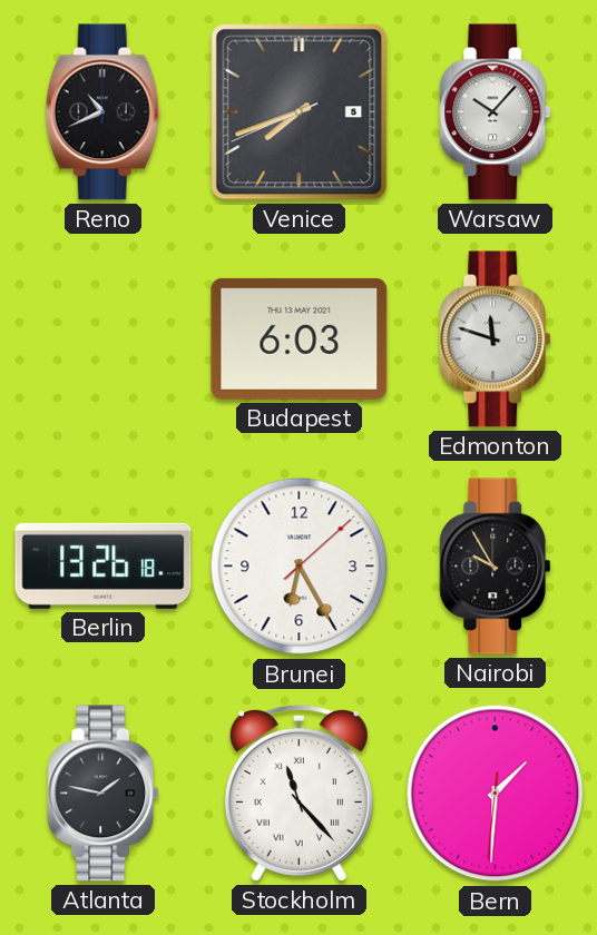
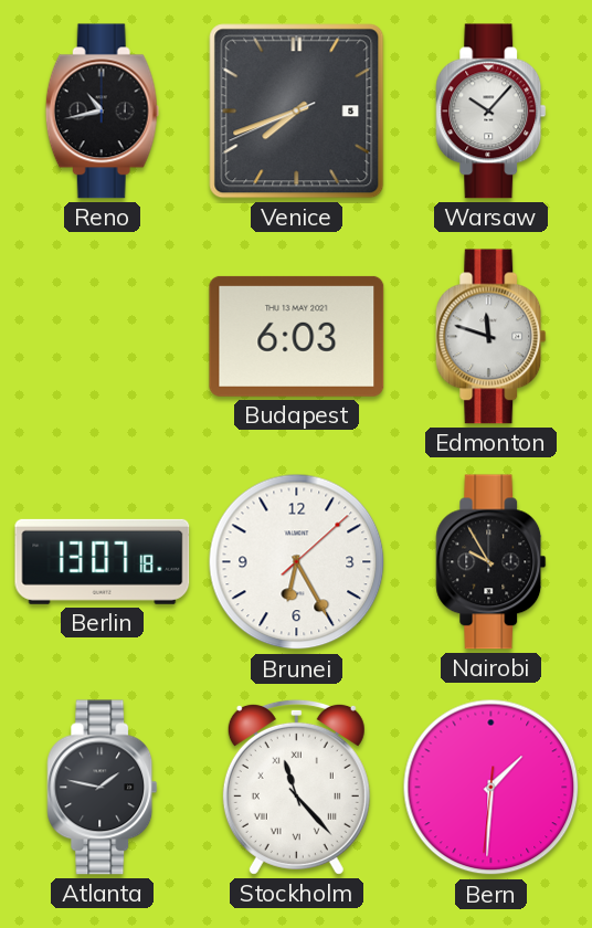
Reno: 10:41 -> 10:43 (102, 112)
Berlin: 13:26 -> 13:07 (103, 561)
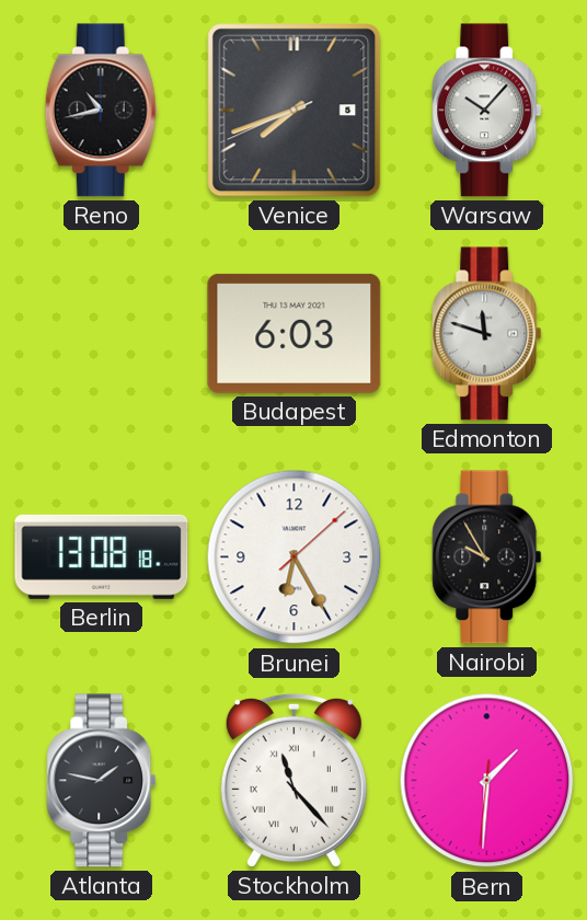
Berlin: 13:07 -> 13:08 (102, 556)
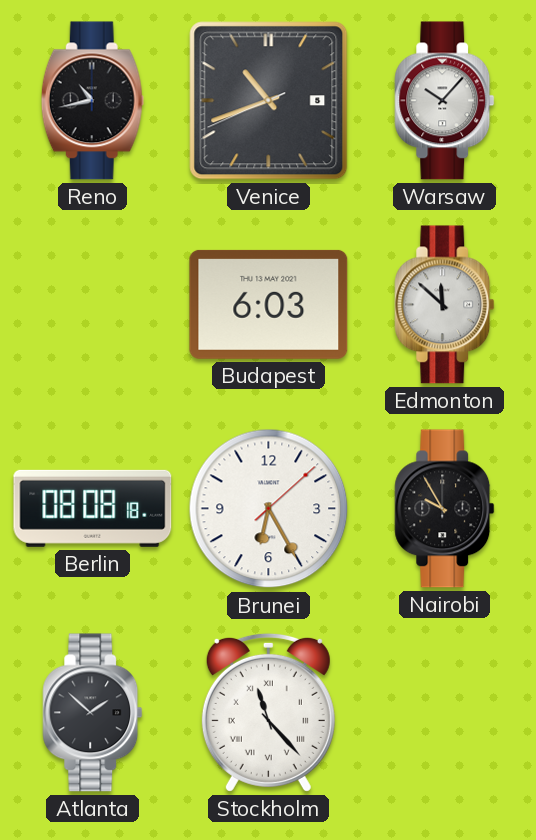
Venice: 7:41 -> 10:41 (269, 101)
Edmonton: 11:48 -> 11:52 (445, 305)
Berlin: 13:08 -> 08:08 (93, 508)
Atlanta: 1:47 -> 1:52 (93, 713)
Bern: 1:30 -> none (487, 781)
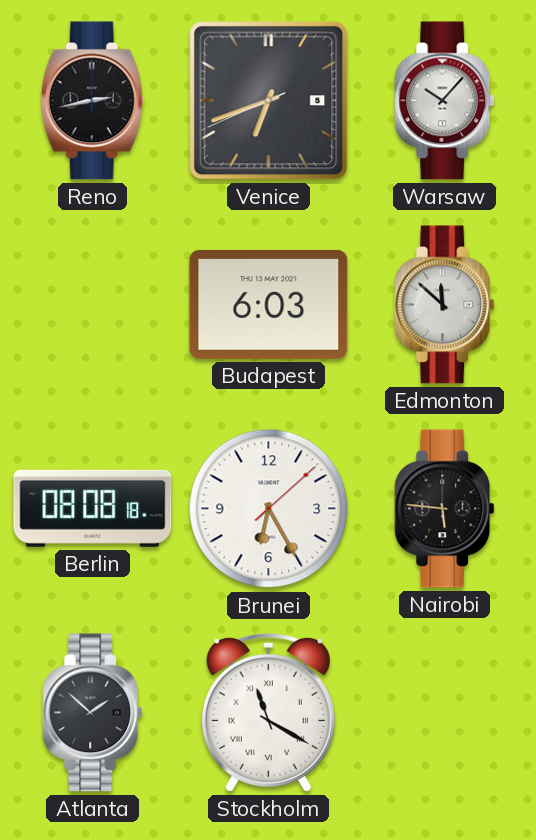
Reno: 10:43 -> 2:43 (92, 101)
Venice: 10:41 -> 6:41 (269, 101)
Nairobi: 9:55 -> 5:46 (445, 509)
Stockholm: 11:23 -> 11:20 (268, 712)
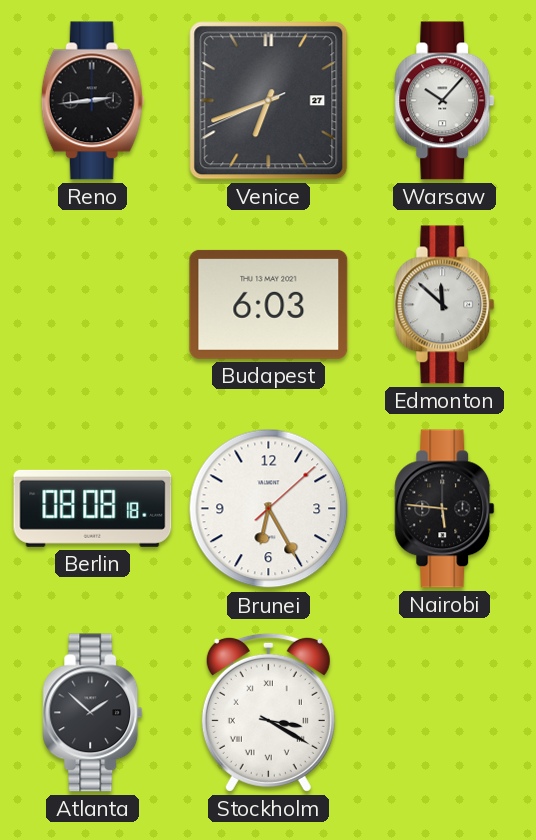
Reno: 2:43 -> 2:44 (92, 101)
Venice date: 5 -> 27 (269, 101)
Stockholm: 11:20 -> 3:20 (268, 712)
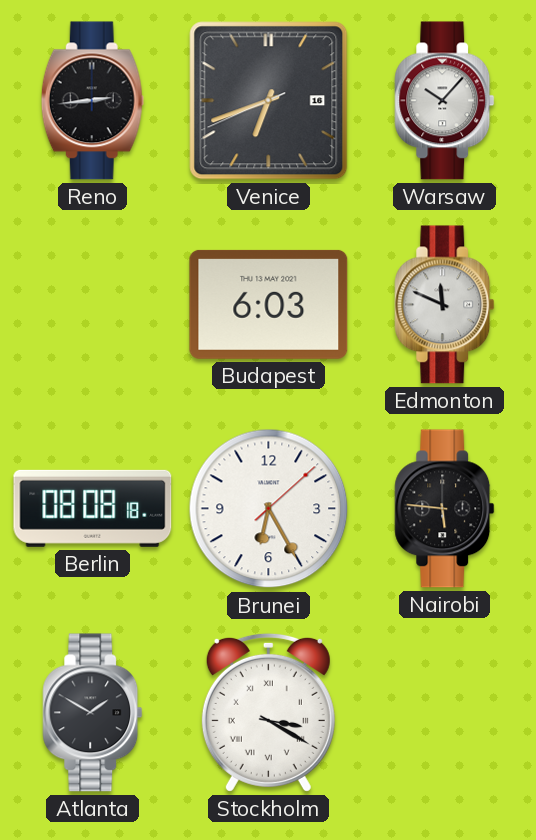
Venice date: 27 -> 16 (269, 101)
Edmonton: 11:52 -> 11:49 (445, 305)
Atlanta: 1:52 -> 1:50 (93, 713)
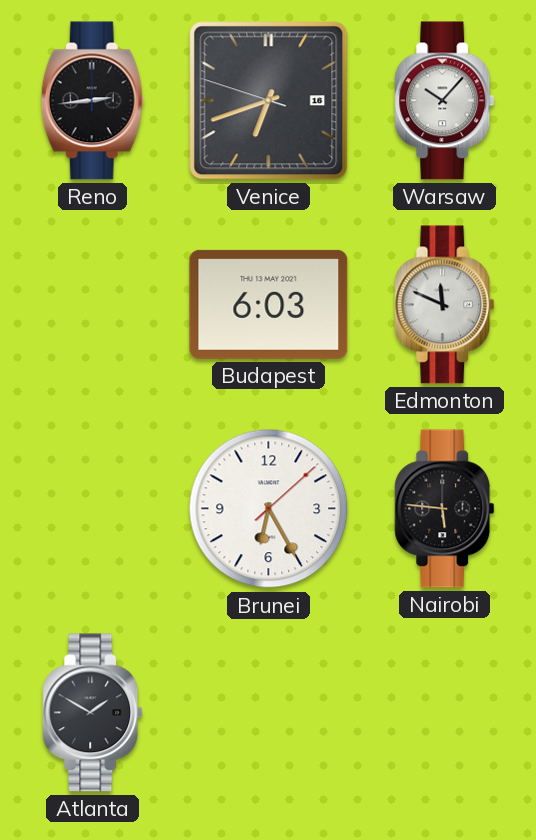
Venice: 6:41:41 -> 6:41:48 (269, 101)
Berlin: 08:08 -> none (93, 508)
Stockholm: 3:20 -> none (268, 712)
